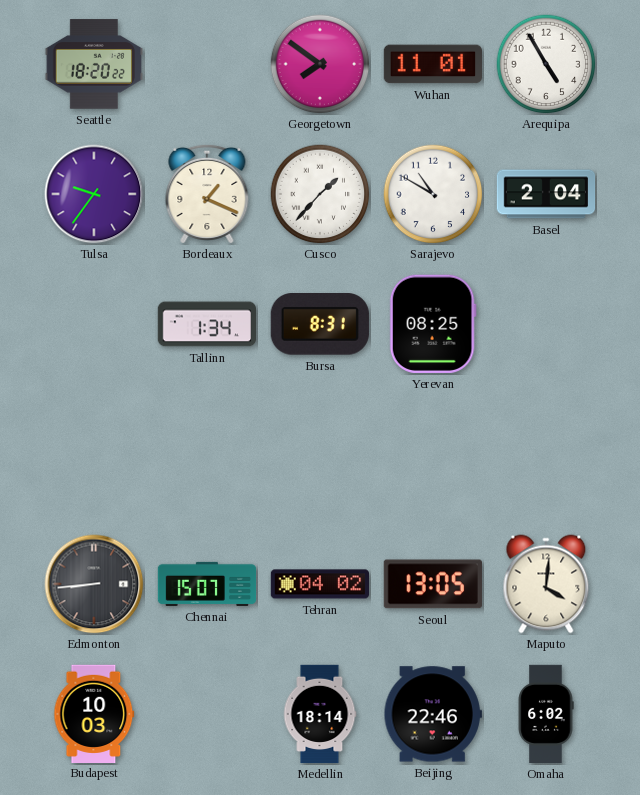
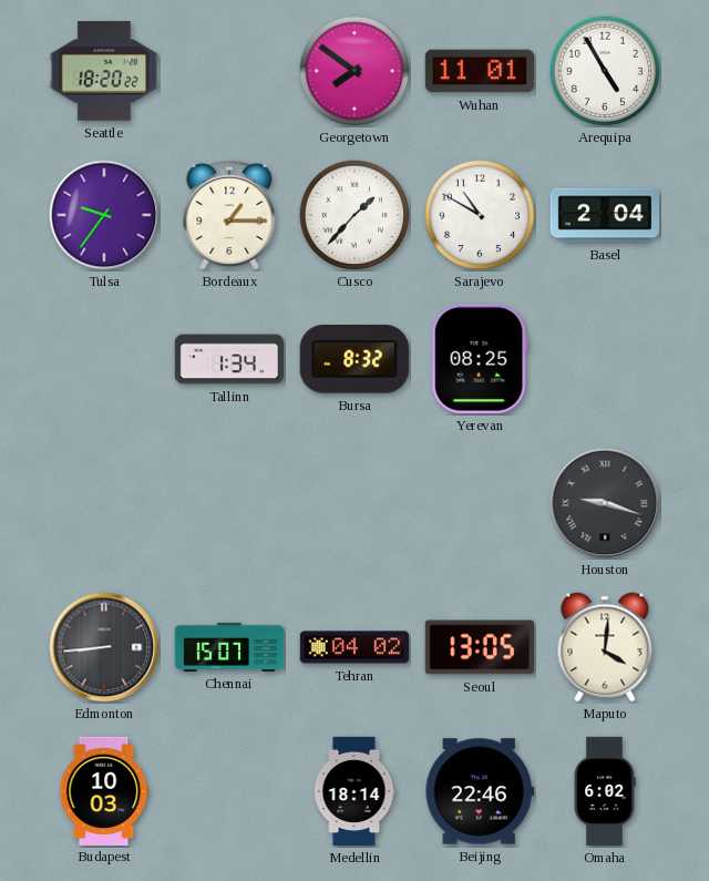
Bordeaux: 1:19 -> 1:15 (229, 215)
Bursa: 8:31 -> 8:32 (354, 360)
Houston: none -> 9:18 (605, 503)
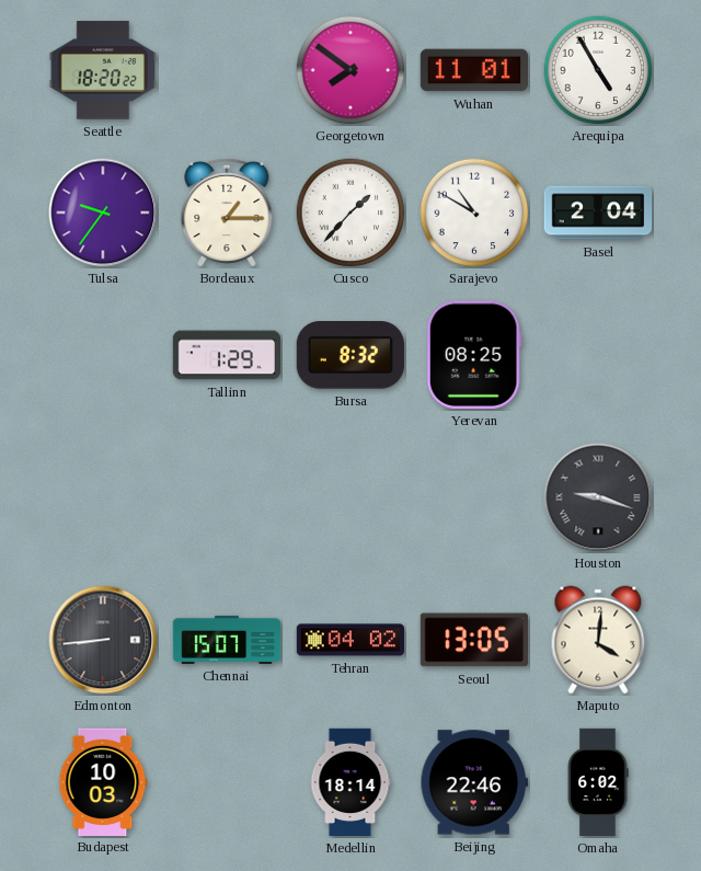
Tallinn: 1:34 -> 1:29 (226, 355)
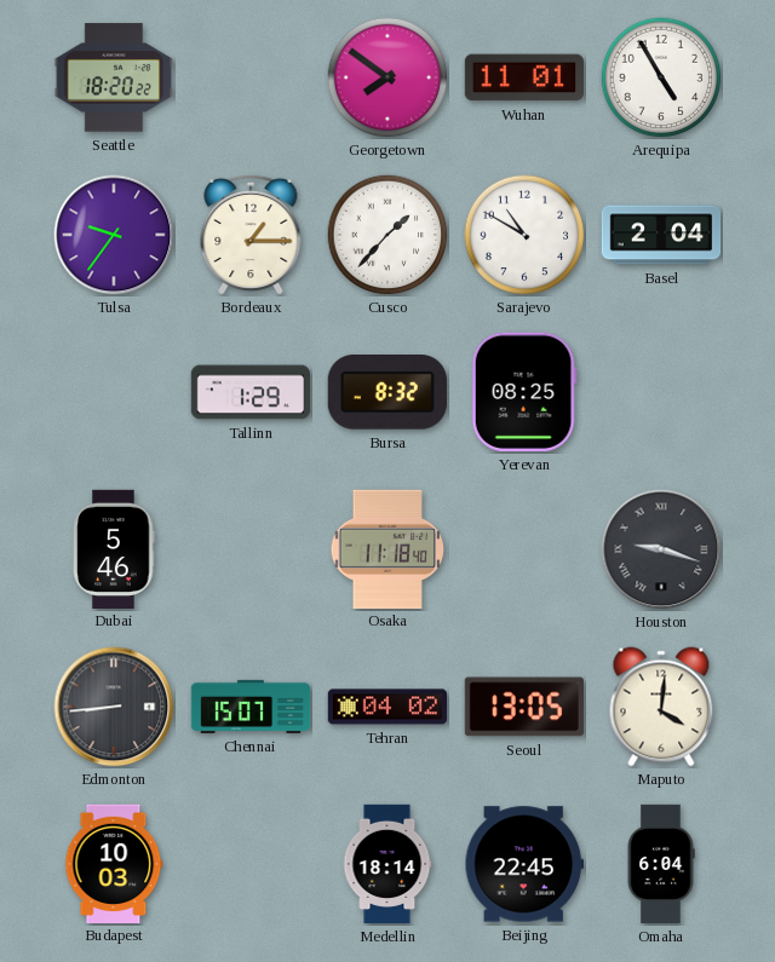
Dubai: none -> 5:46 (114, 548)
Osaka: none -> 11:18 (387, 548)
Beijing: 22:46 -> 22:45 (524, 864)
Omaha: 6:02 -> 6:04 (661, 864)
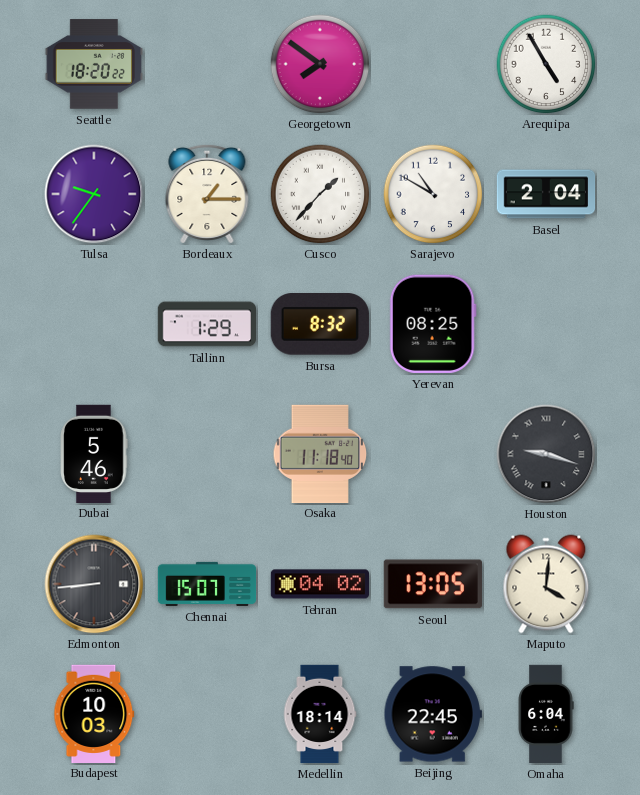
Wuhan: 11:01 -> none (523, 77)
